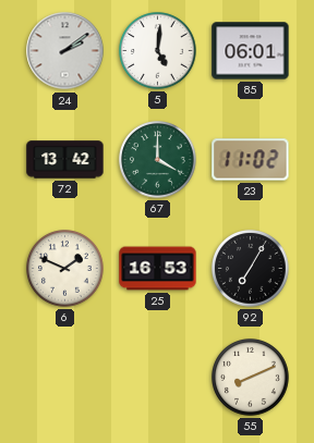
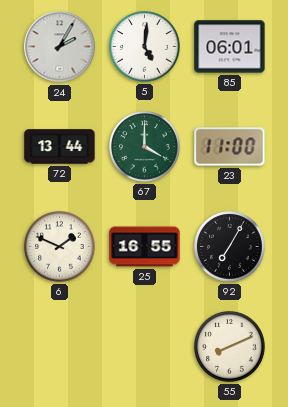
24: 2:09 -> 2:05 (60, 47)
72: 13:42 -> 13:44 (60, 147)
23: 11:02 -> 11:00 (230, 147)
25: 16:53 -> 16:55 (145, 247)
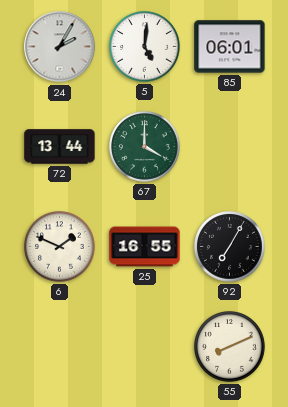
23: 11:00 -> none (230, 147)
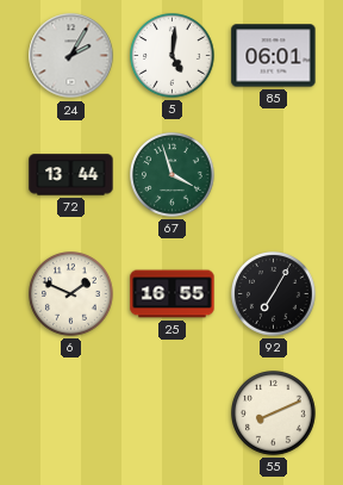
67: 4:00 -> 3:57 (173, 175)
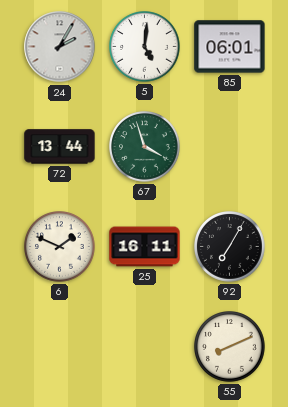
25: 16:55 -> 16:11 (145, 247)
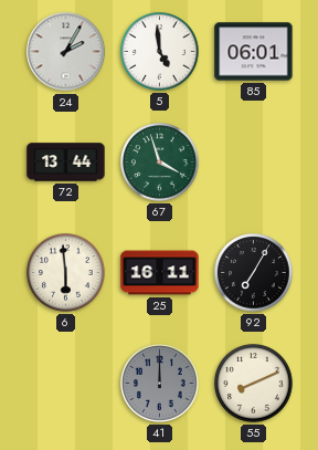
5: 5:01 -> 4:59 (160, 52)
6: 1:49 -> 5:59 (66, 273)
41: none -> 12:00 (160, 384)
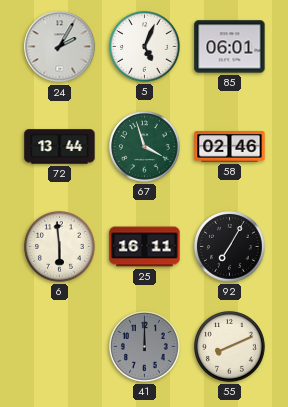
5: 4:59 -> 5:04 (145, 47)
58: none -> 02:46 (230, 147)
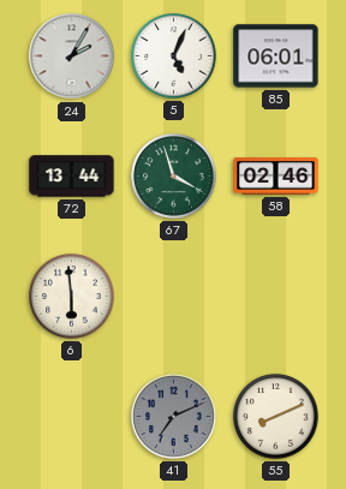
25: 16:11 -> none (145, 247)
92: 7:05 -> none (230, 247)
41: 12:00 -> 7:11 (174, 417)
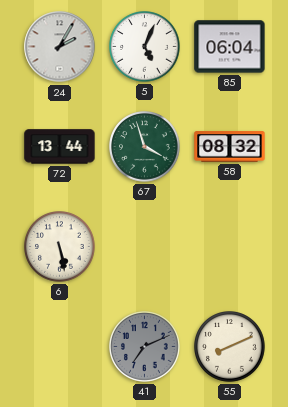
85: 06:01 -> 06:04 (230, 47)
58: 02:46 -> 08:32 (230, 147)
6: 5:59 -> 5:28 (60, 247)
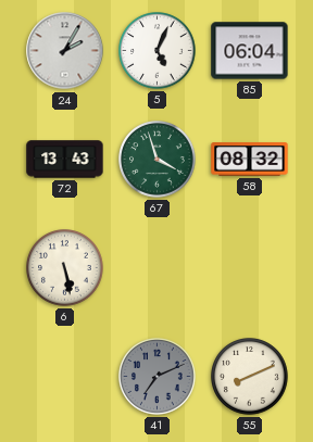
72: 13:44 -> 13:43 (65, 160)
